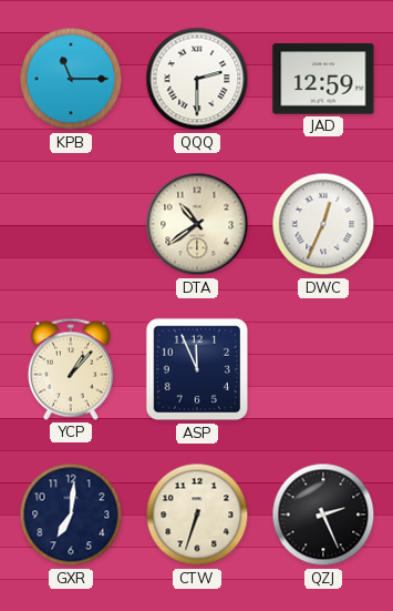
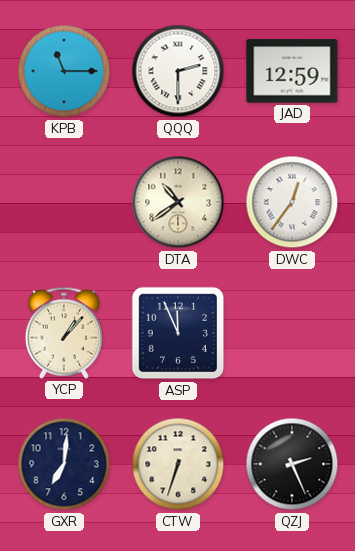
DWC: 12:34 -> 12:36 (292, 202)
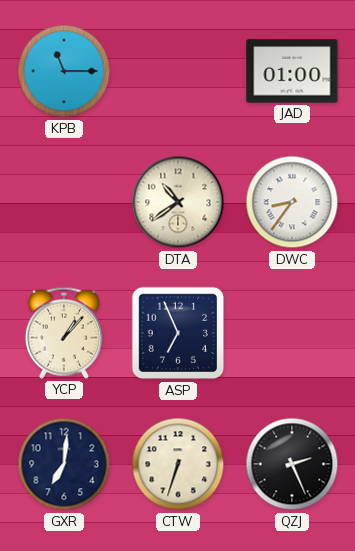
QQQ: 2:30 -> none (178, 71)
JAD: 12:59 -> 01:00 (292, 71)
DWC: 12:36 -> 8:36 (292, 202)
ASP: 11:56 -> 6:56 (178, 333)
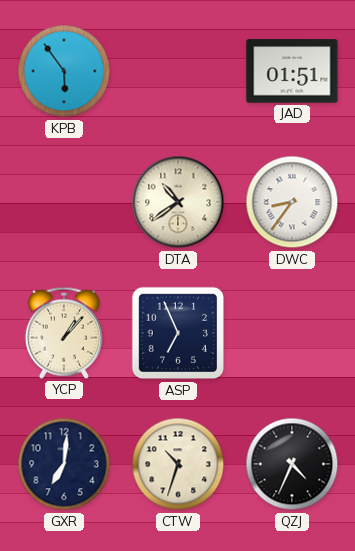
KPB: 11:15 -> 5:54 (64, 71)
JAD: 01:00 -> 01:51 (292, 71)
CTW: 6:33 -> 10:33 (178, 464)
QZJ: 2:26 -> 4:34 (292, 464)
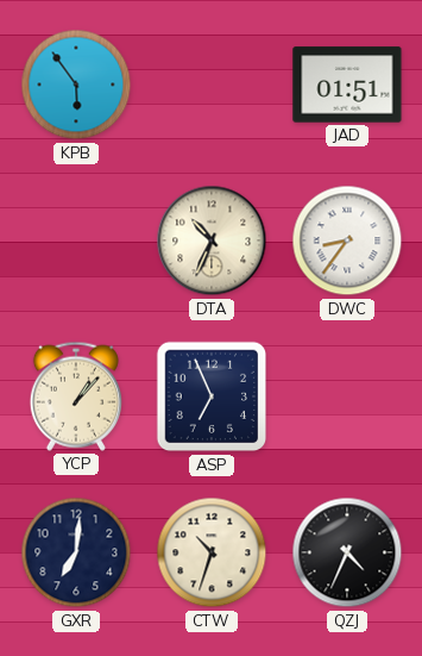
DTA: 10:39 -> 10:34 (212, 240)
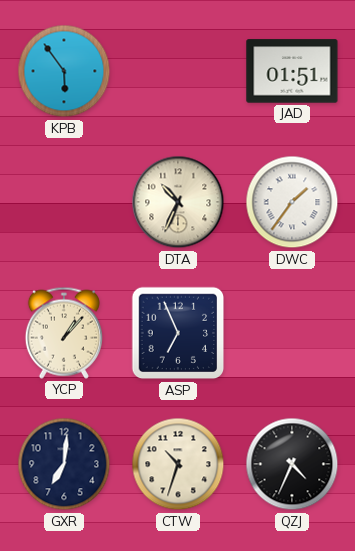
DWC: 8:36 -> 1:36 (292, 202)
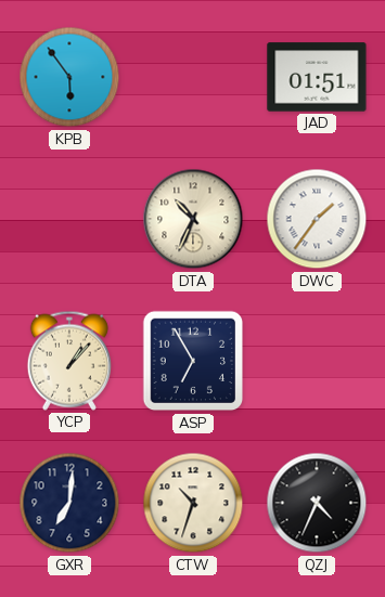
ASP: 6:56 -> 6:55 (193, 361)
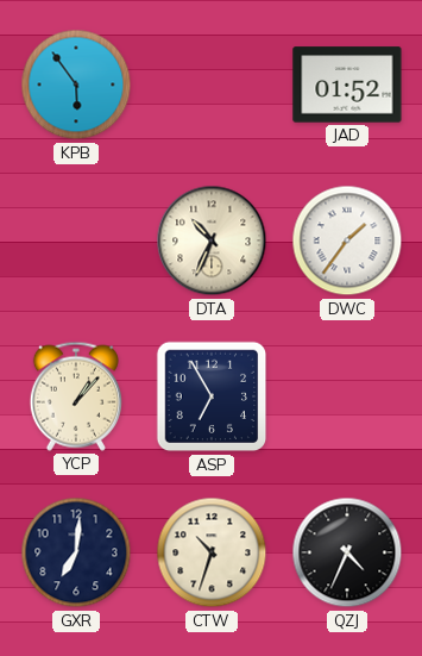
JAD: 01:51 -> 01:52 (347, 85)
